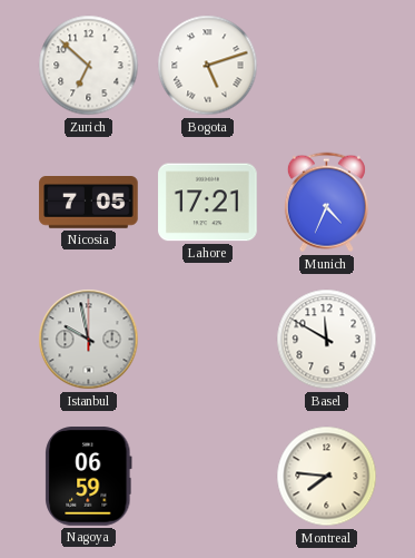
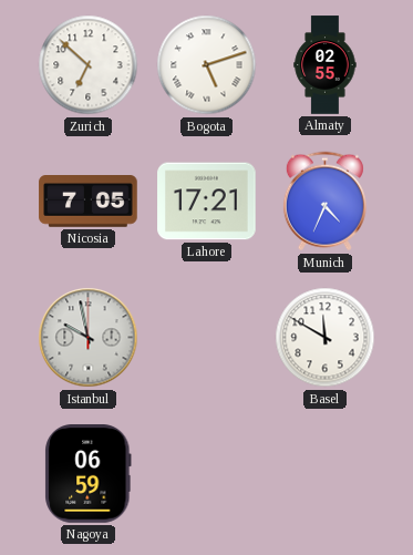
Almaty: none -> 02:55 (326, 65)
Montreal: 7:46 -> none (327, 477)
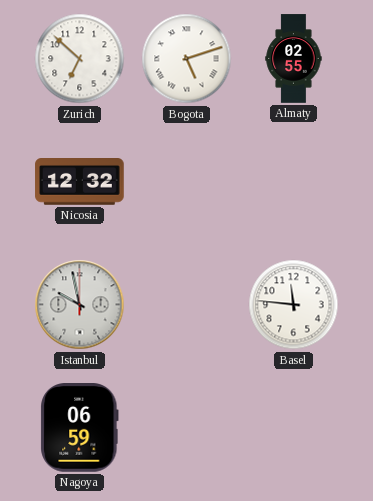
Nicosia: 7:05 -> 12:32 (80, 182)
Lahore: 17:21 -> none (207, 202)
Munich: 4:34 -> none (324, 202)
Basel: 11:50 -> 11:46 (294, 305)
